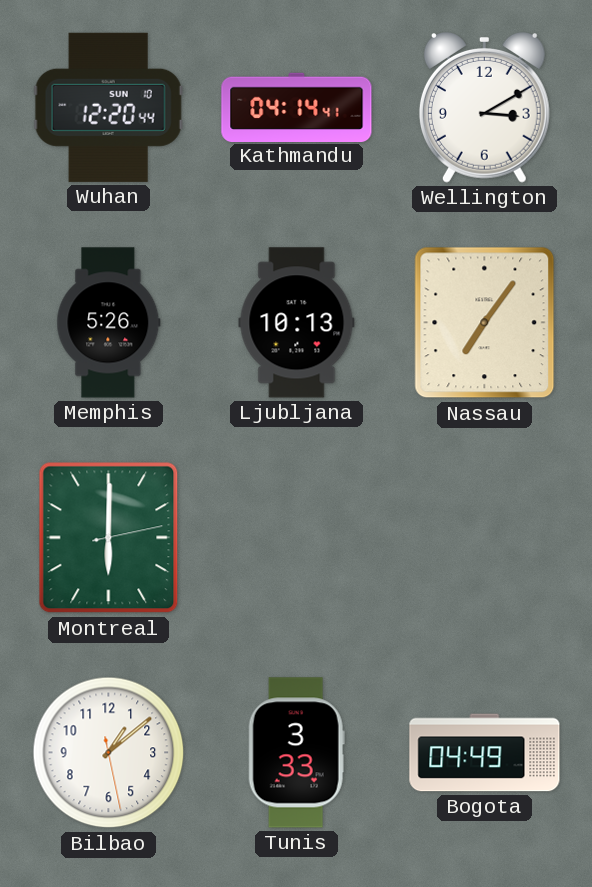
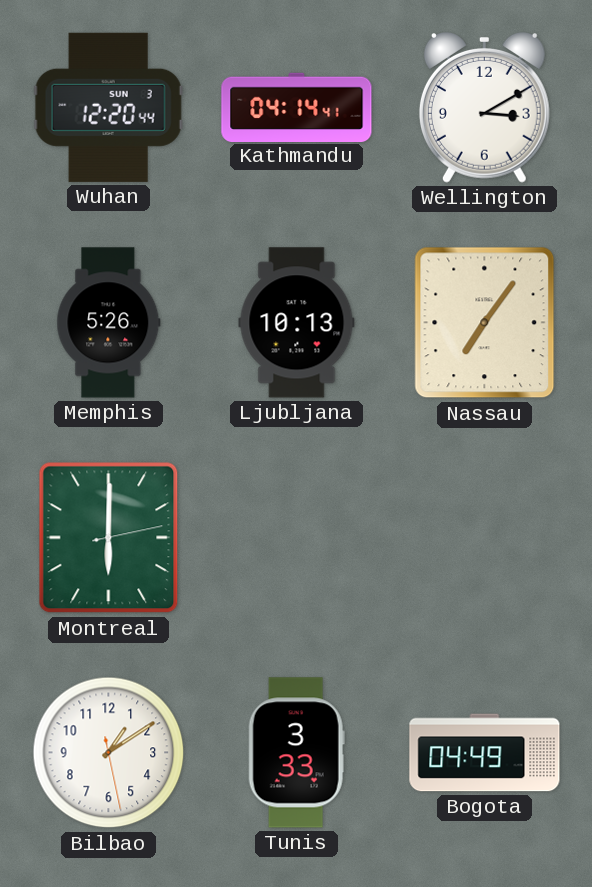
Wuhan date: SUN 10 -> SUN 3 (108, 107)
Bilbao: 1:08 -> 1:09 (109, 753)
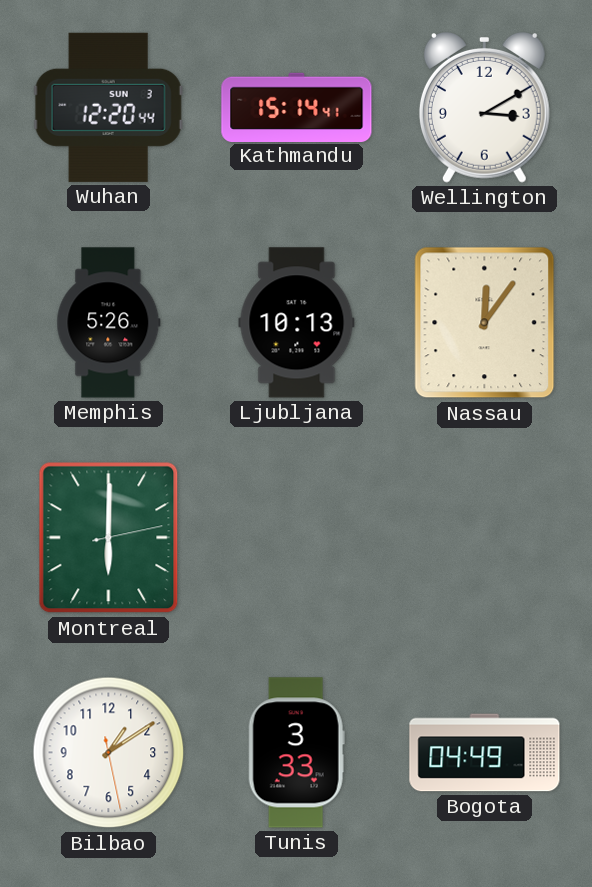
Kathmandu: 04:14 -> 15:14 (297, 107)
Nassau: 7:06 -> 12:06 (485, 323)
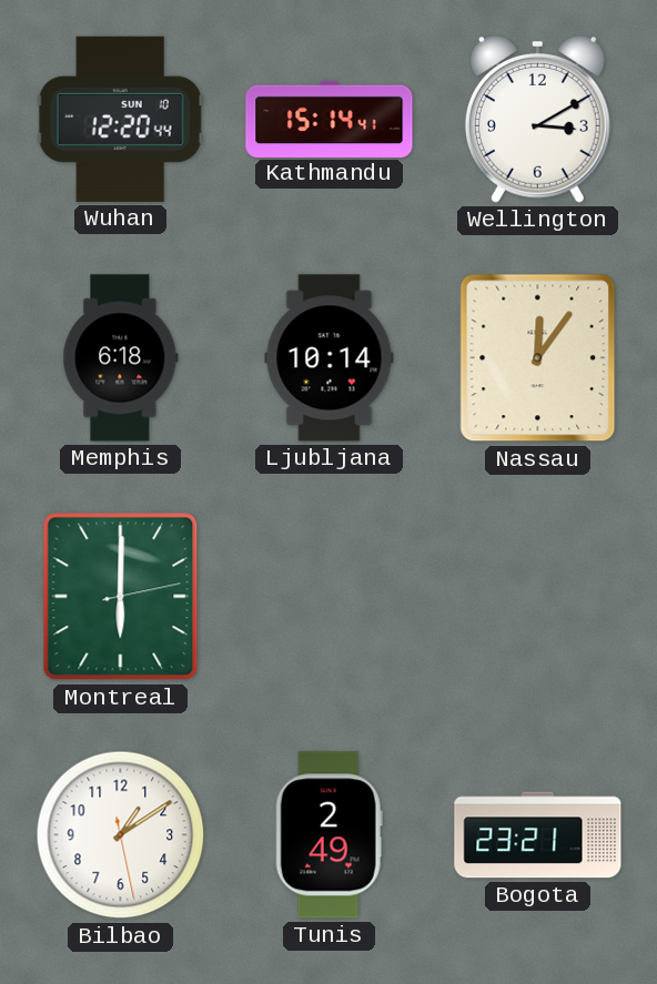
Wuhan date: SUN 3 -> SUN 10 (120, 119)
Memphis: 5:26 -> 6:18 (121, 358)
Ljubljana: 10:13 -> 10:14 (330, 358)
Tunis: 3:33 -> 2:49 (328, 835)
Bogota: 04:49 -> 23:21 (538, 835)
